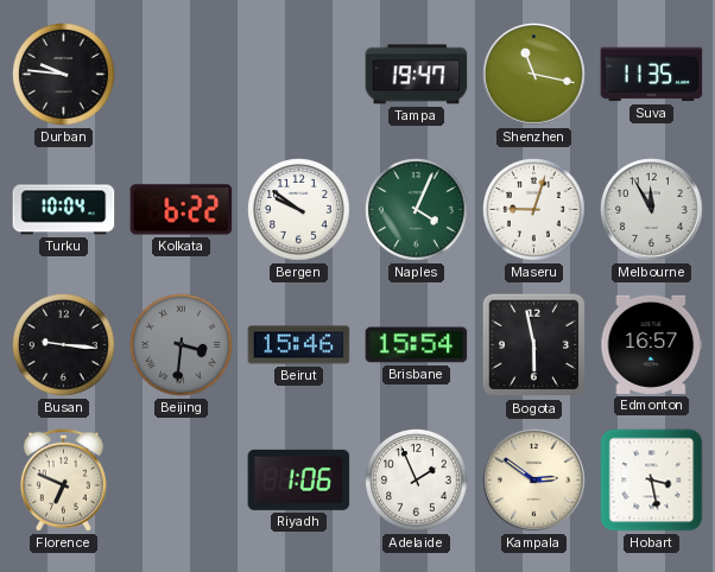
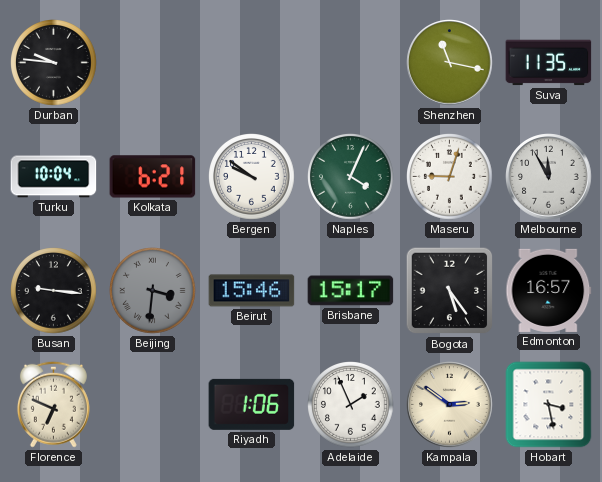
Tampa: 19:47 -> none (417, 75)
Kolkata: 6:22 -> 6:21 (153, 177)
Brisbane: 15:54 -> 15:17 (351, 291)
Bogota: 5:58 -> 5:24 (450, 291)
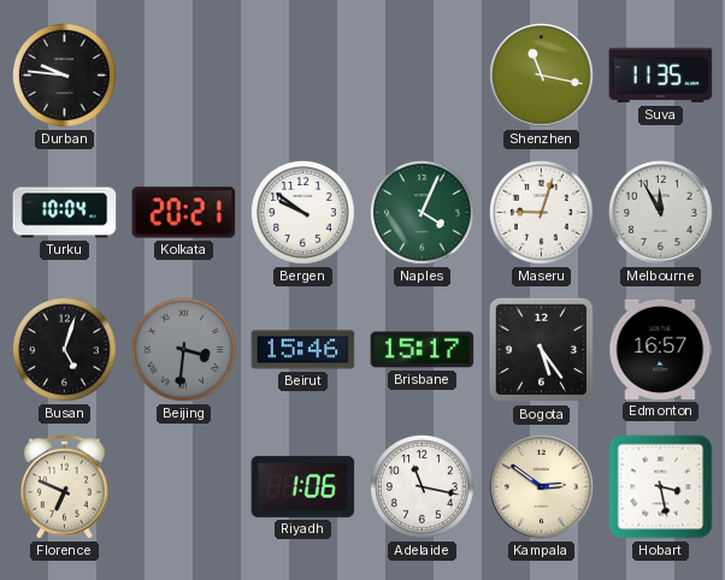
Kolkata: 6:21 -> 20:21 (184, 213)
Busan: 9:16 -> 5:03 (65, 350)
Adelaide: 1:56 -> 11:17 (423, 487)
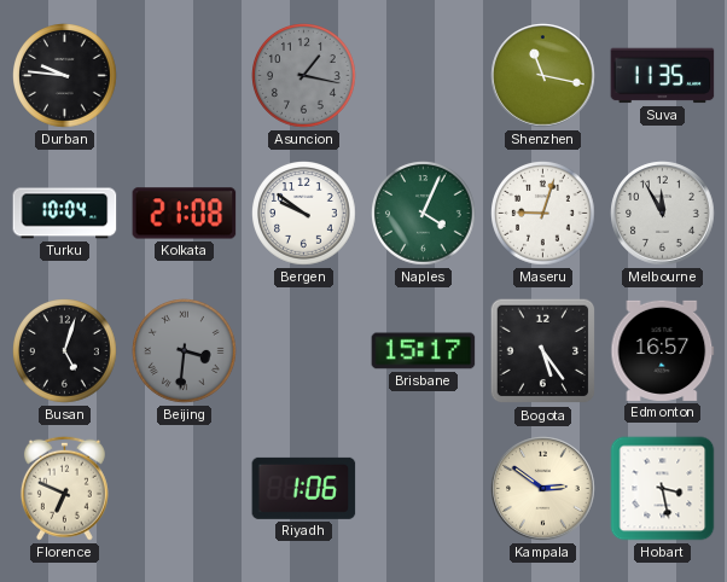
Asuncion: none -> 1:17 (304, 76)
Kolkata: 20:21 -> 21:08 (185, 214)
Beirut: 15:46 -> none (303, 350)
Adelaide: 11:17 -> none (423, 487)
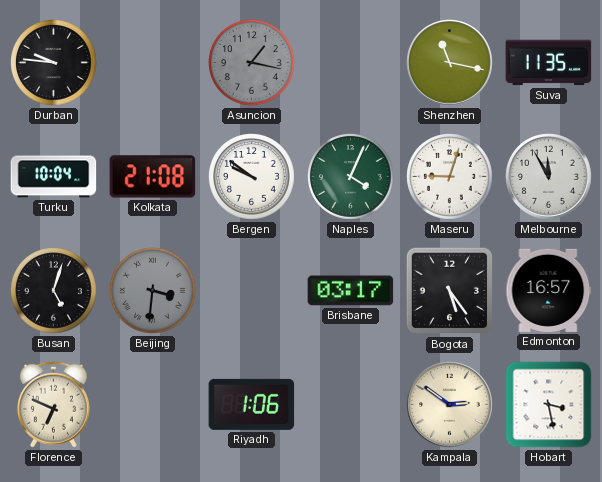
Brisbane: 15:17 -> 03:17 (351, 291)
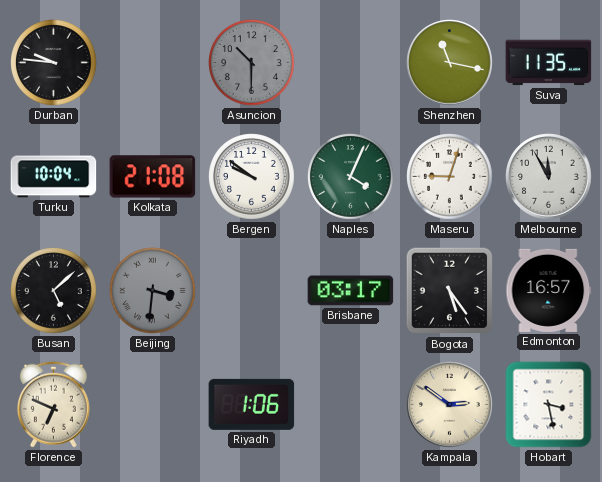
Asuncion: 1:17 -> 10:30 (252, 63)
Busan: 5:03 -> 5:08 (54, 291)
